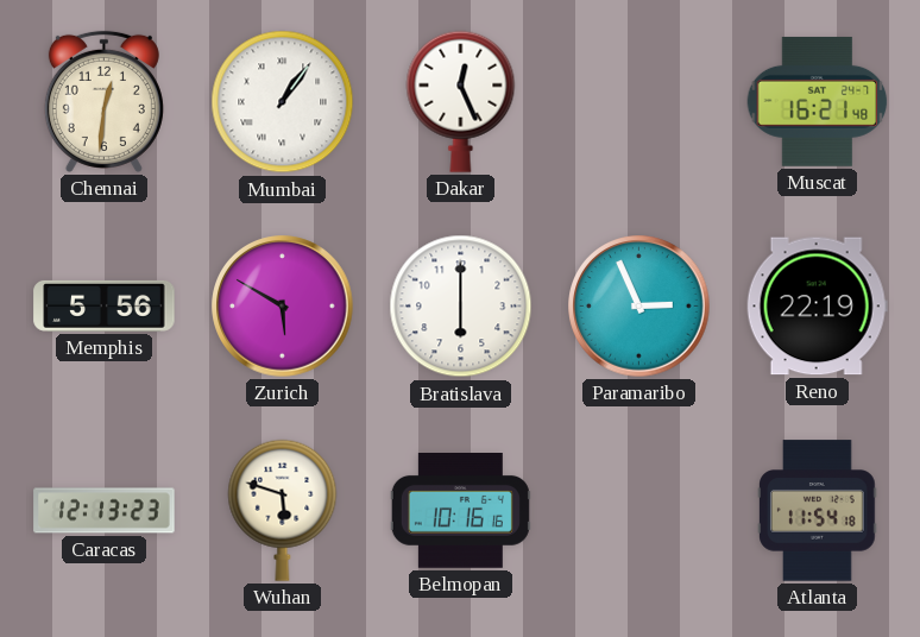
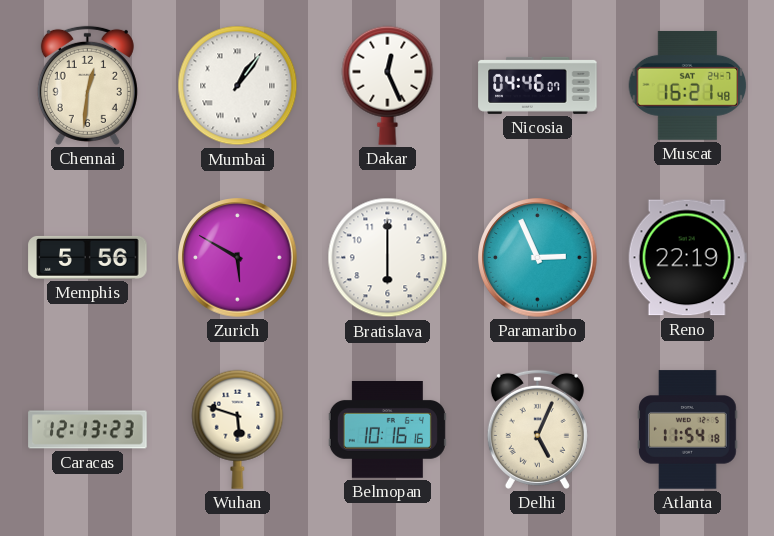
Nicosia: none -> 04:46 (538, 85)
Delhi: none -> 5:04 (537, 429)
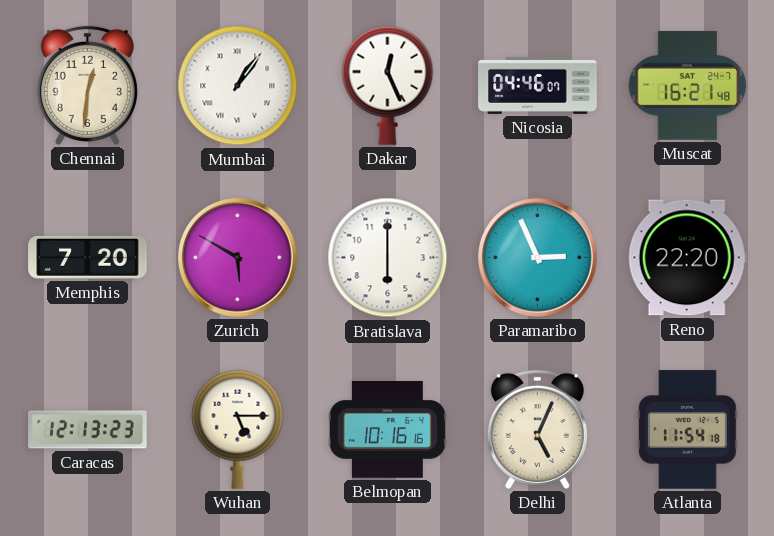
Memphis: 5:56 -> 7:20 (88, 257)
Reno: 22:19 -> 22:20 (687, 258)
Wuhan: 5:48 -> 5:15 (238, 429)
